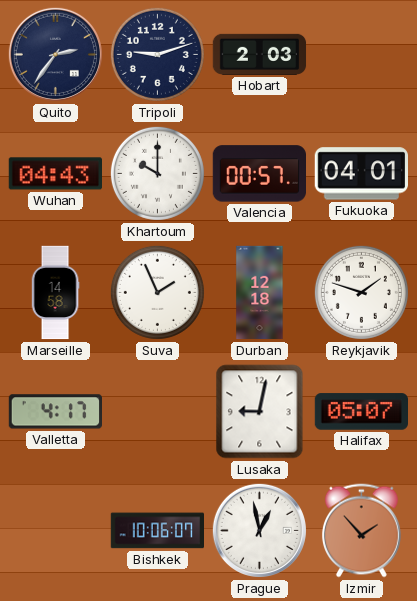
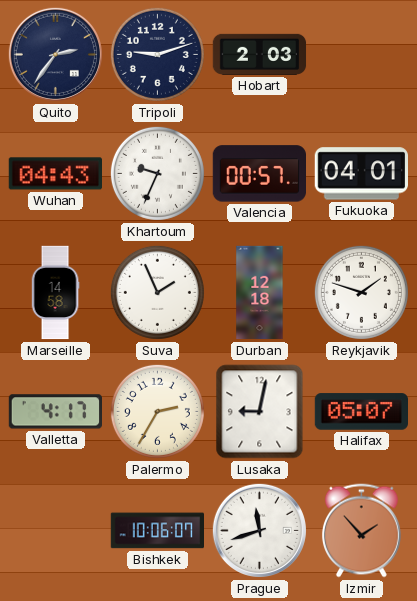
Khartoum: 10:00 -> 9:34 (157, 173)
Palermo: none -> 2:35 (157, 411)
Prague: 12:58 -> 11:42 (259, 530)
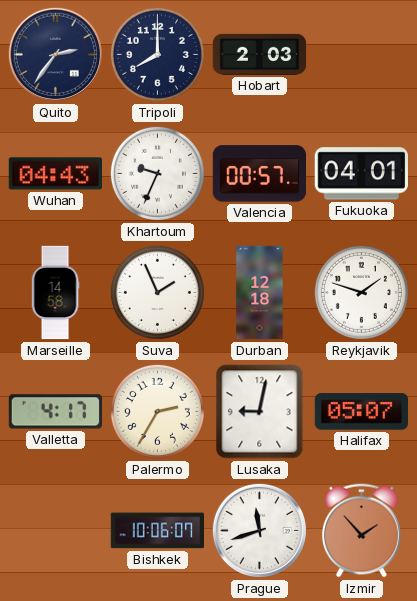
Tripoli: 9:12 -> 8:00 (157, 54)
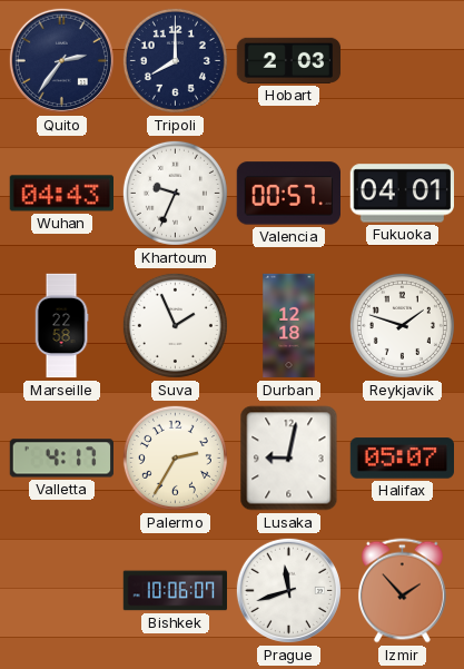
Marseille: 14:58 -> 22:58 (61, 326)
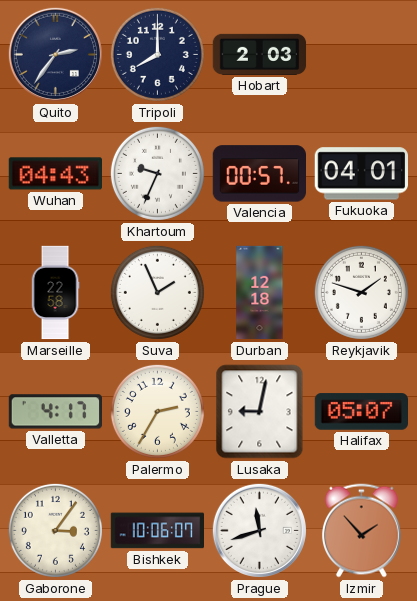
Gaborone: none -> 3:06 (55, 530)
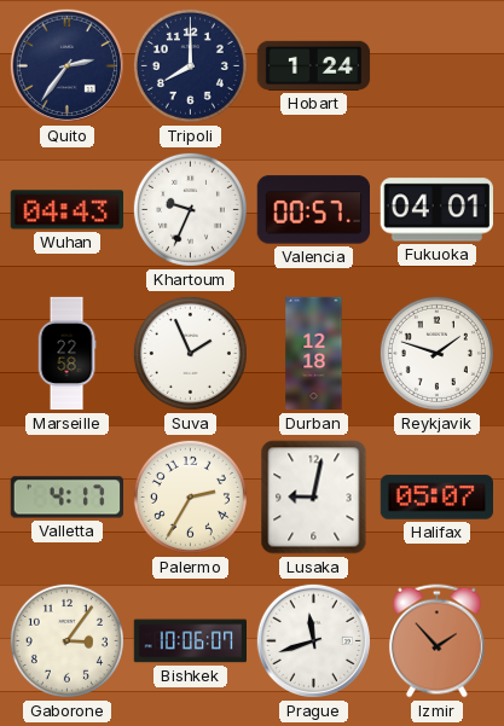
Hobart: 2:03 -> 1:24 (314, 65)
